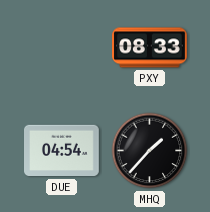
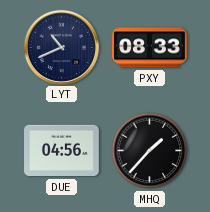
LYT: none -> 10:41 (61, 47)
DUE: 04:54 -> 04:56 (62, 151)
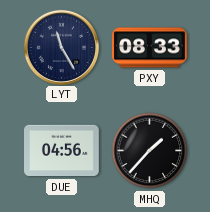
LYT: 10:41 -> 11:25 (61, 47)
